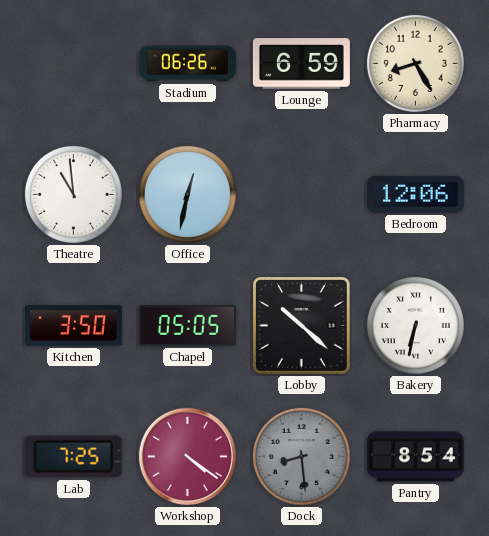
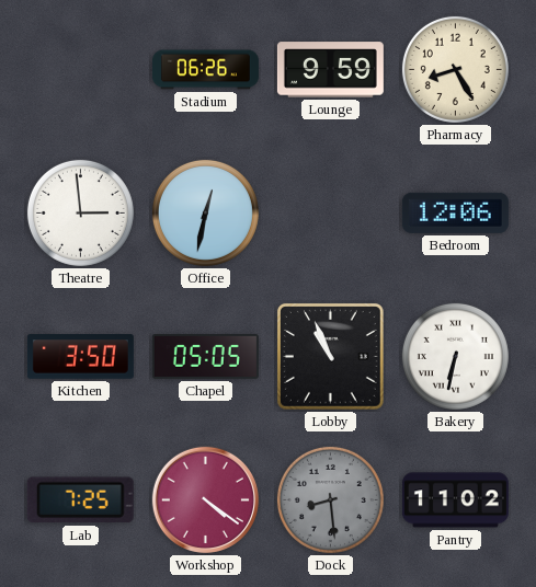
Lounge: 6:59 -> 9:59 (330, 70)
Theatre: 10:59 -> 2:59 (80, 212)
Lobby: 10:22 -> 10:56 (330, 356)
Pantry: 8:54 -> 11:02 (455, 500)
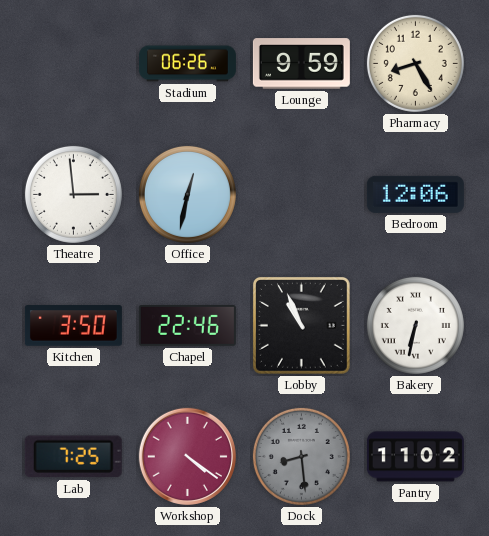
Chapel: 05:05 -> 22:46 (187, 326)
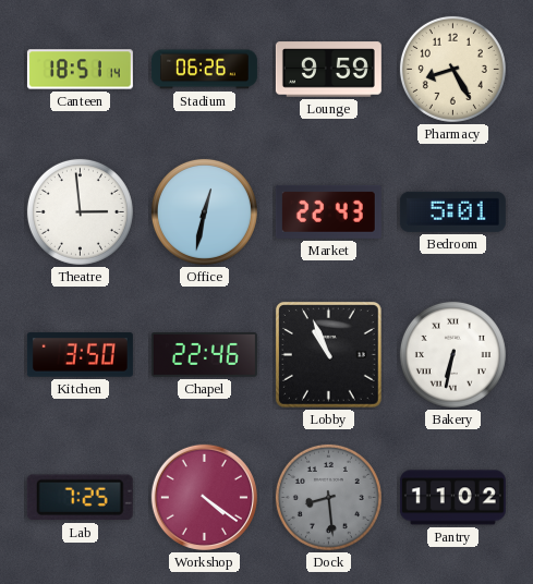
Canteen: none -> 18:51 (80, 70)
Market: none -> 22:43 (328, 211)
Bedroom: 12:06 -> 5:01 (452, 211)
